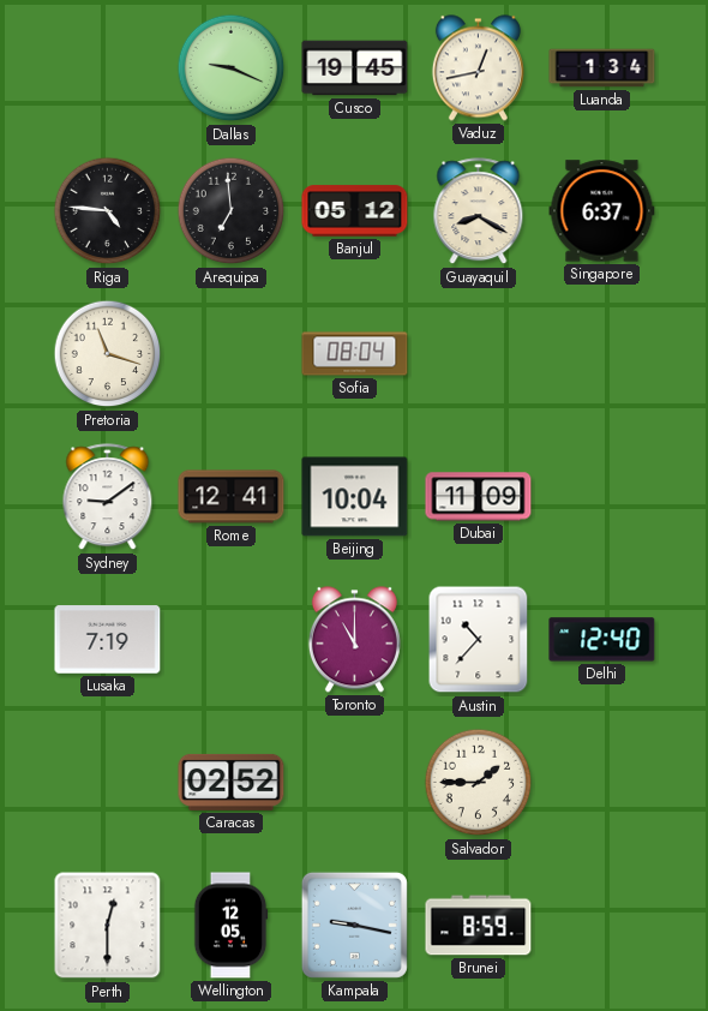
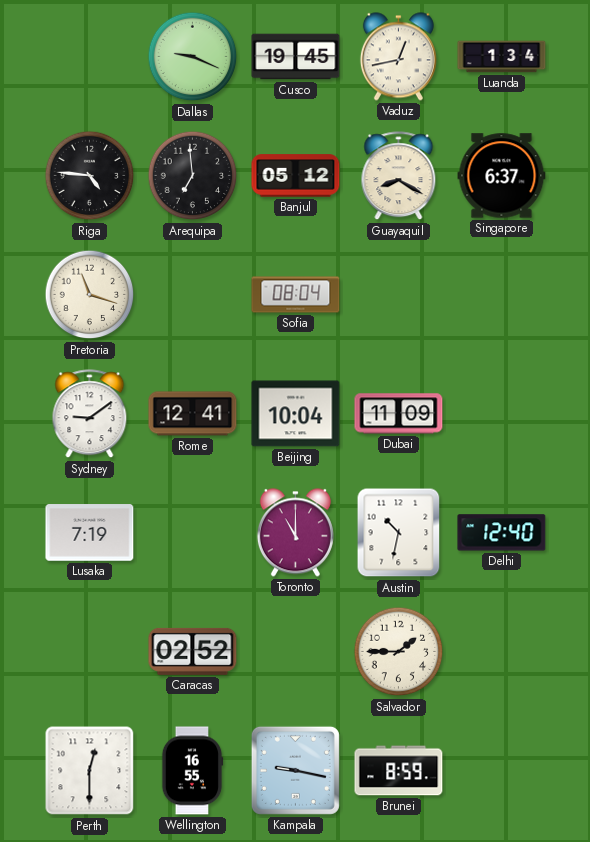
Austin: 10:37 -> 10:32 (399, 533)
Wellington: 12:05 -> 16:55 (192, 771)
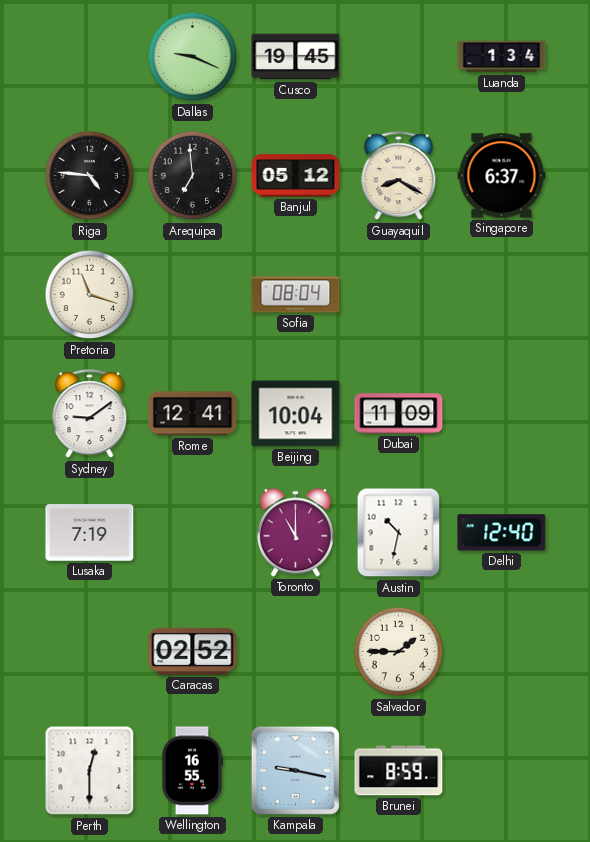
Vaduz: 12:43 -> none (398, 57)
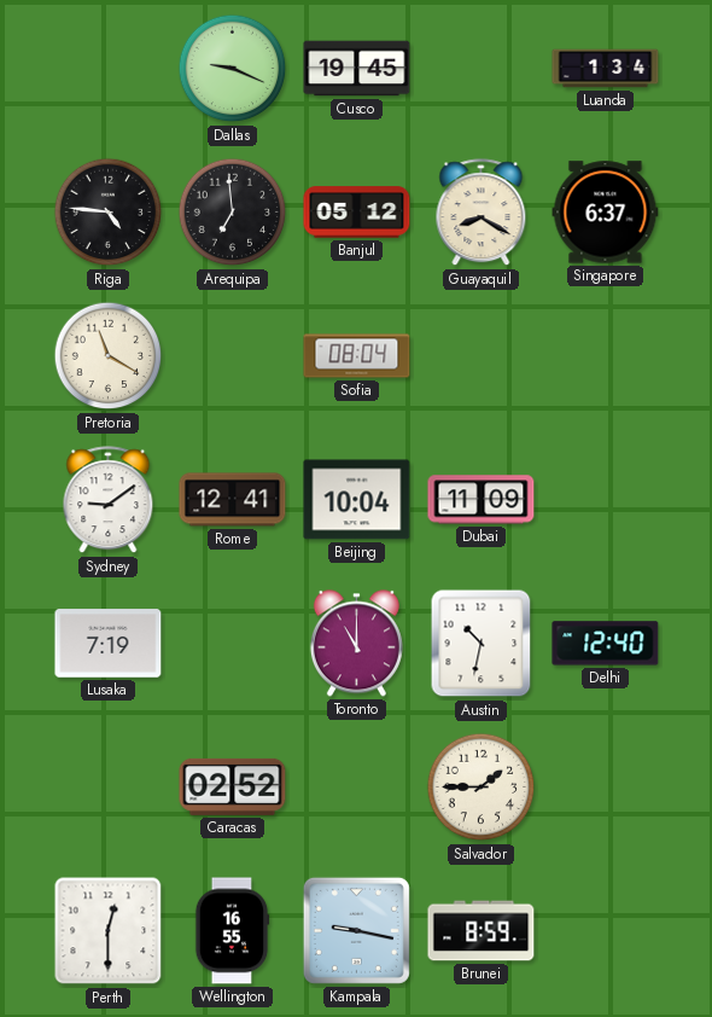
Pretoria: 11:18 -> 11:20 (109, 356)
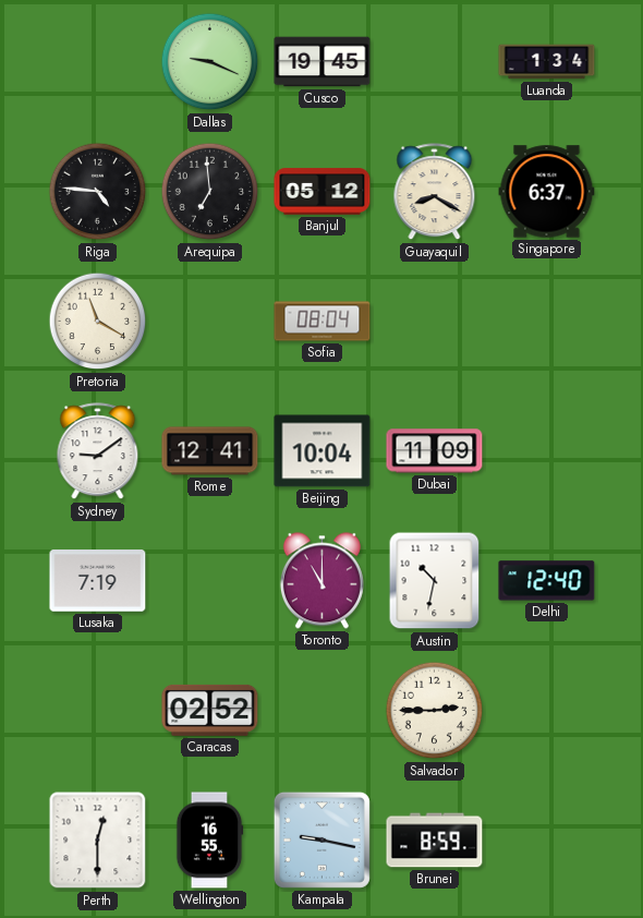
Salvador: 1:45 -> 2:45 (435, 711)
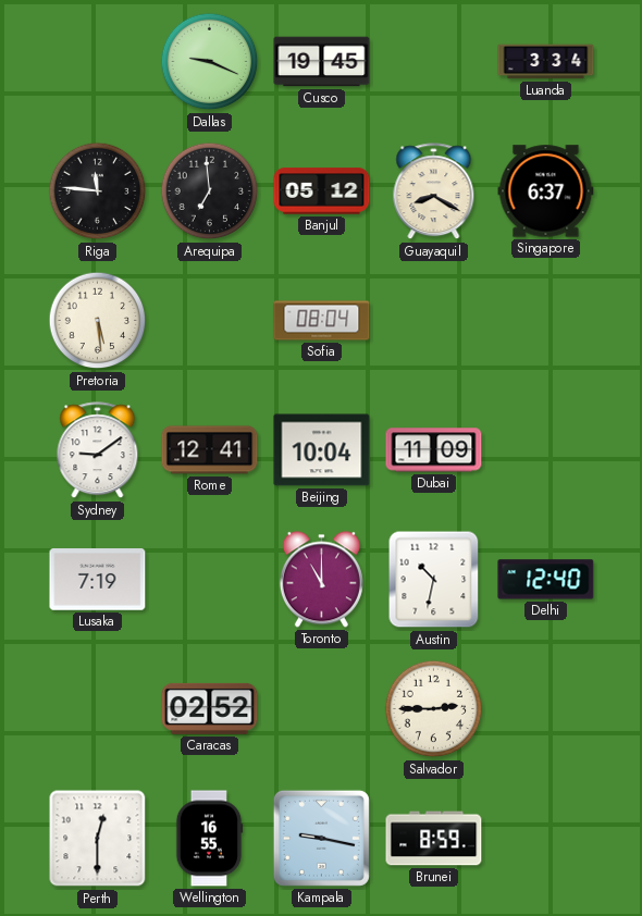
Luanda: 1:34 -> 3:34 (546, 62)
Riga: 4:46 -> 11:46 (98, 191)
Pretoria: 11:20 -> 5:29 (98, 321)
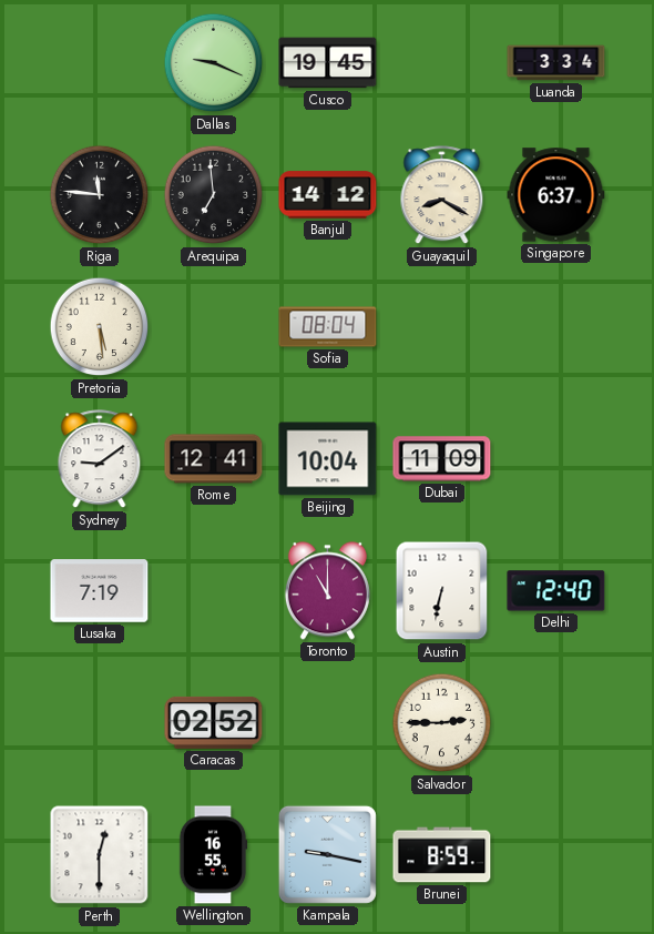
Banjul: 05:12 -> 14:12 (328, 195)
Austin: 10:32 -> 6:32 (442, 591)
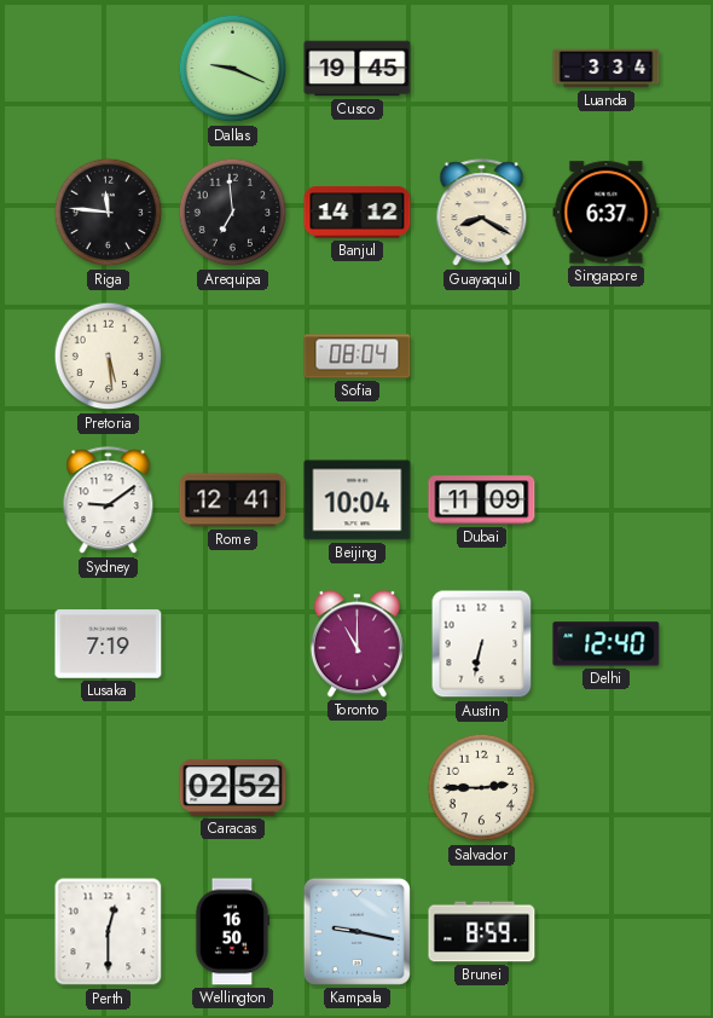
Wellington: 16:55 -> 16:50 (232, 932)
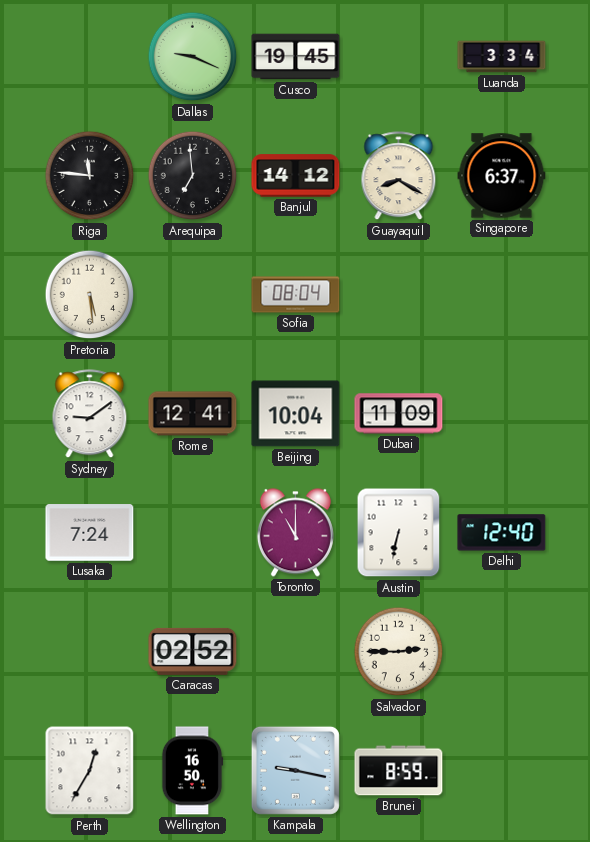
Lusaka: 7:19 -> 7:24 (90, 533)
Perth: 12:30 -> 12:35 (90, 771)
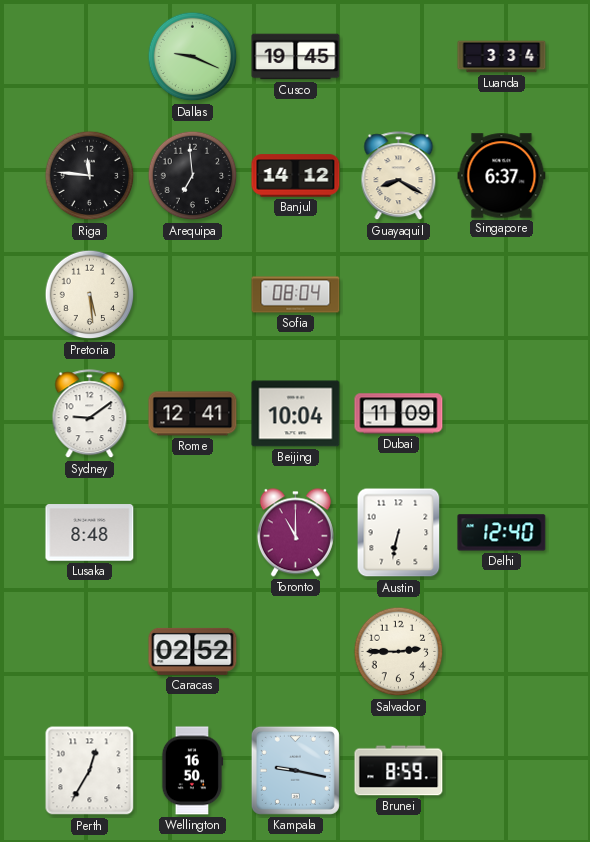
Lusaka: 7:24 -> 8:48 (90, 533)
